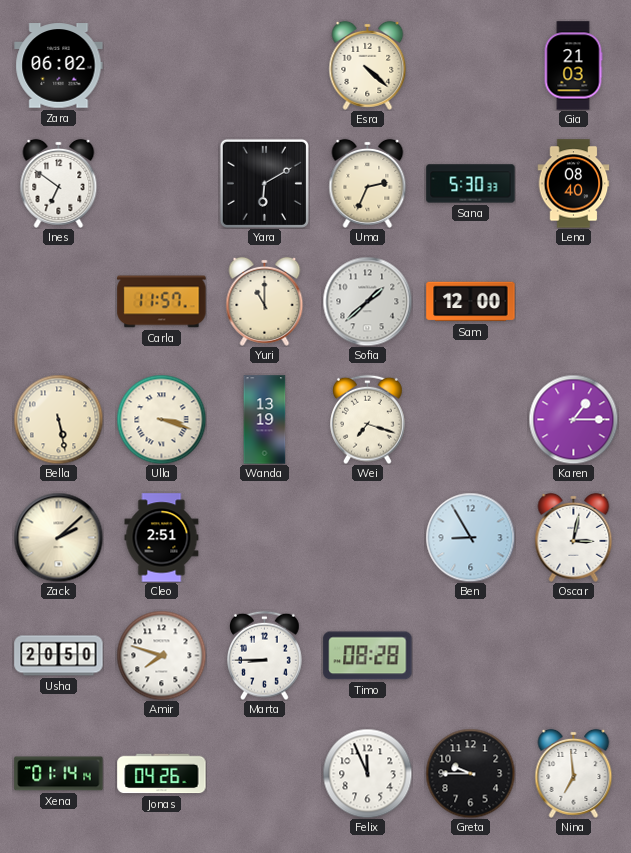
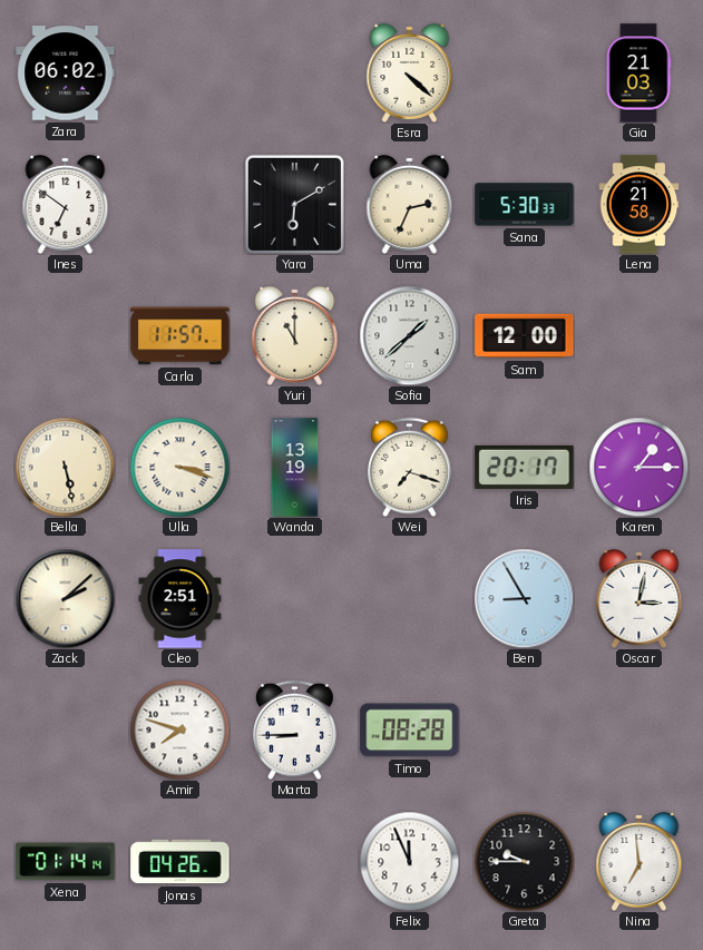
Lena: 08:40 -> 21:58 (639, 205)
Iris: none -> 20:17 (525, 467)
Usha: 20:50 -> none (59, 656)
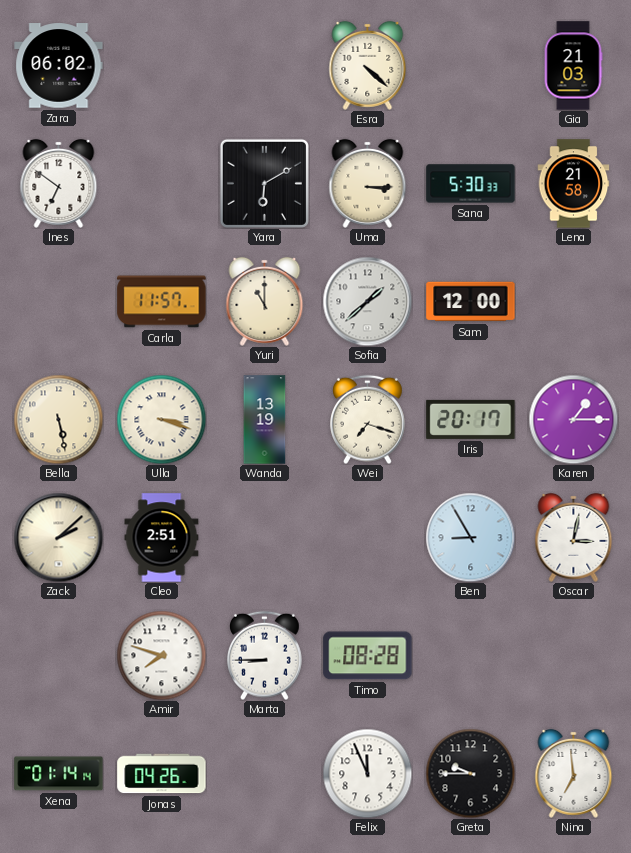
Uma: 2:34 -> 3:15 (368, 183)
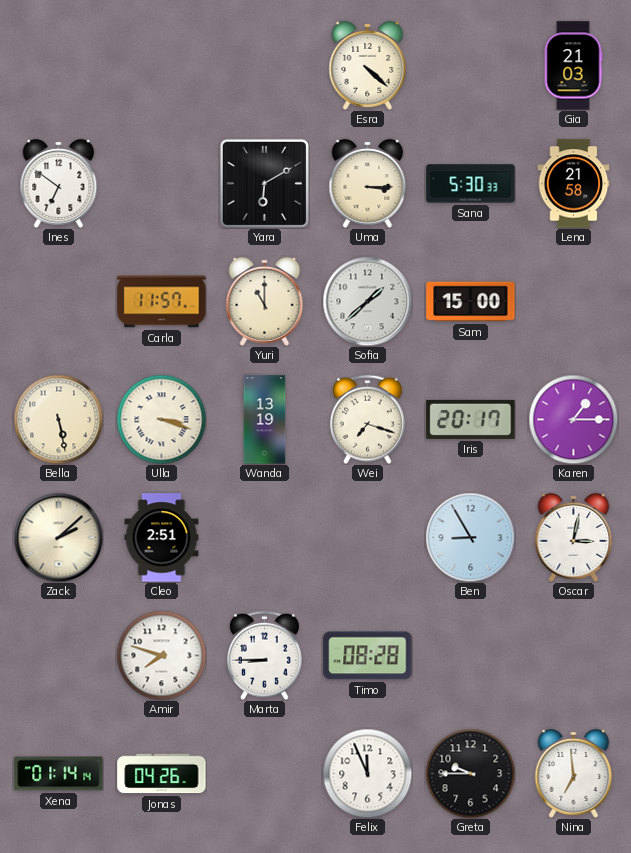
Zara: 06:02 -> none (59, 66)
Sam: 12:00 -> 15:00 (471, 302)
